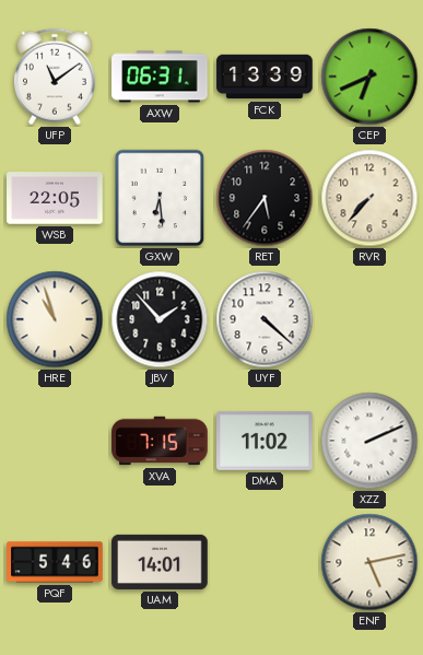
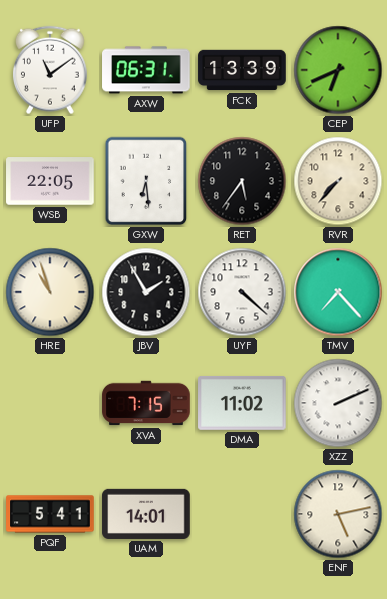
JBV: 1:53 -> 1:55 (146, 292)
TMV: none -> 7:23 (338, 292)
PQF: 5:46 -> 5:41 (50, 514)
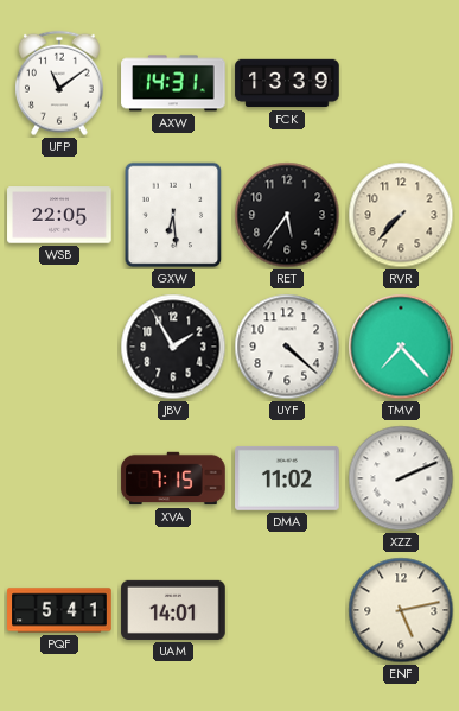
AXW: 06:31 -> 14:31 (173, 83)
CEP: 6:41 -> none (338, 70)
HRE: 10:57 -> none (50, 292)
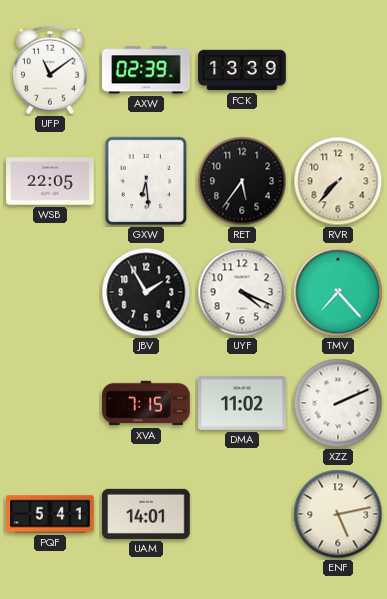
AXW: 14:31 -> 02:39 (146, 70)
UYF: 4:22 -> 4:19 (242, 292)
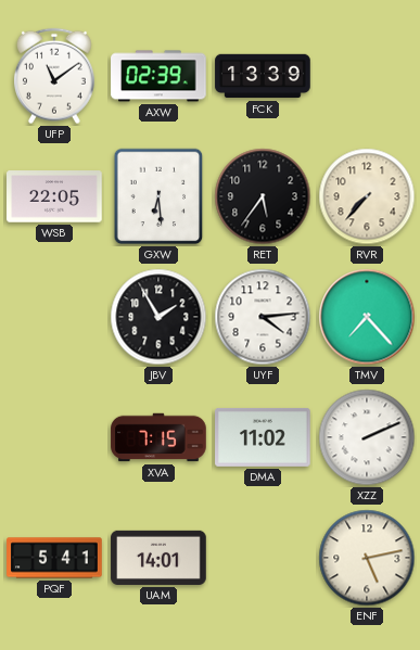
UYF: 4:19 -> 4:14 (263, 317)
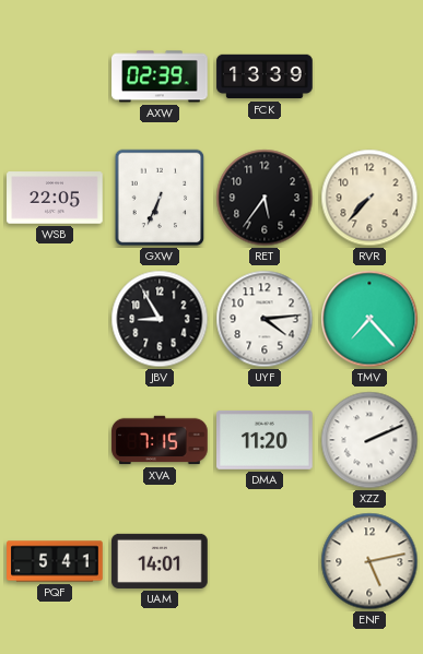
UFP: 11:09 -> none (54, 76)
GXW: 6:29 -> 6:34 (160, 198)
JBV: 1:55 -> 8:55 (160, 319)
DMA: 11:02 -> 11:20 (265, 440)
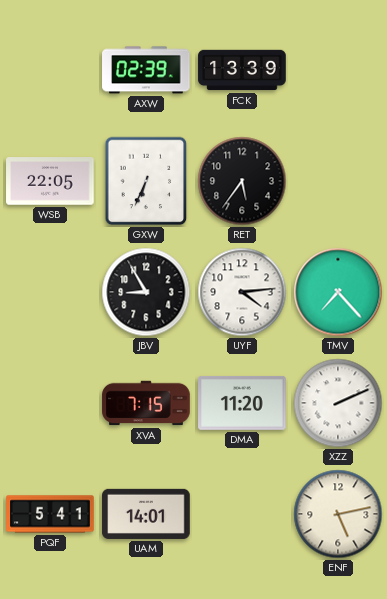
RVR: 7:37 -> none (369, 198)
